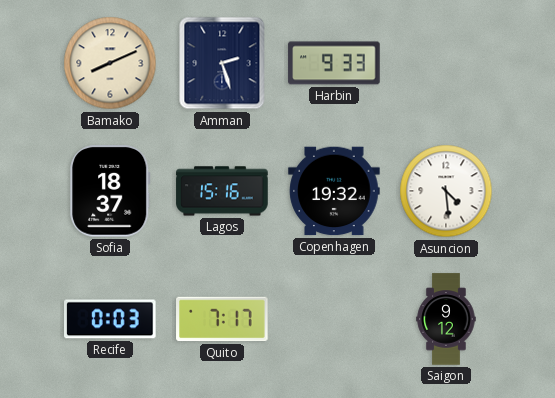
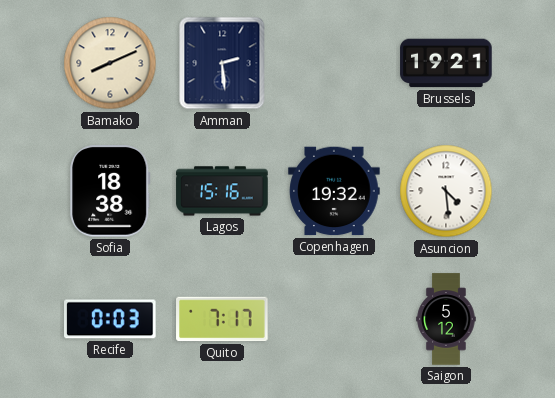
Amman: 2:27 -> 2:29 (222, 63)
Harbin: 9:33 -> none (334, 63)
Brussels: none -> 19:21 (446, 63)
Sofia: 18:37 -> 18:38 (110, 191)
Saigon: 9:12 -> 5:12 (446, 319)
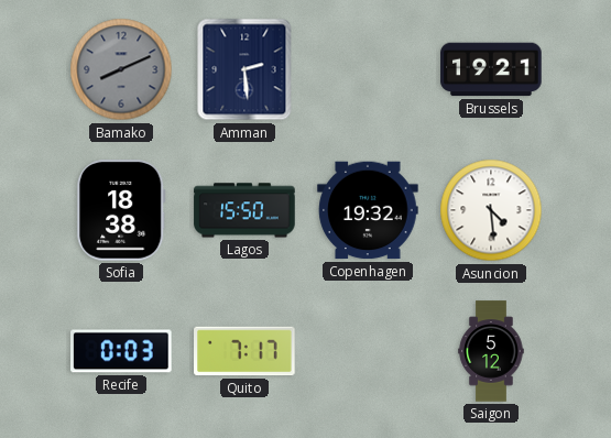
Bamako dial: cream -> grey (121, 69)
Lagos: 15:16 -> 15:50 (244, 210)
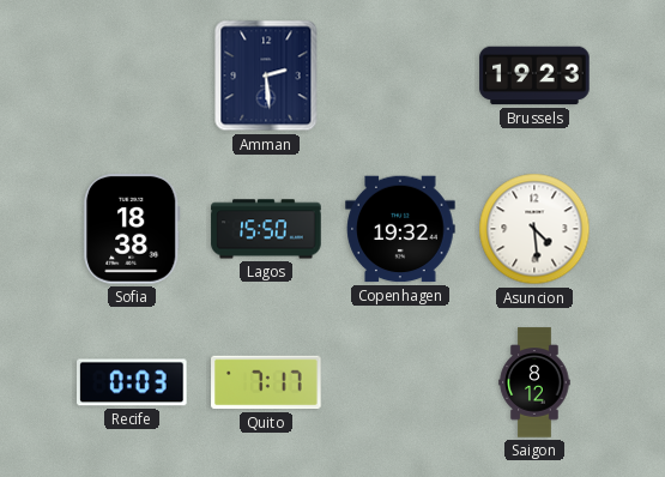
Bamako: 8:11 -> none (121, 69)
Brussels: 19:21 -> 19:23 (534, 76)
Saigon: 5:12 -> 8:12 (534, 382)
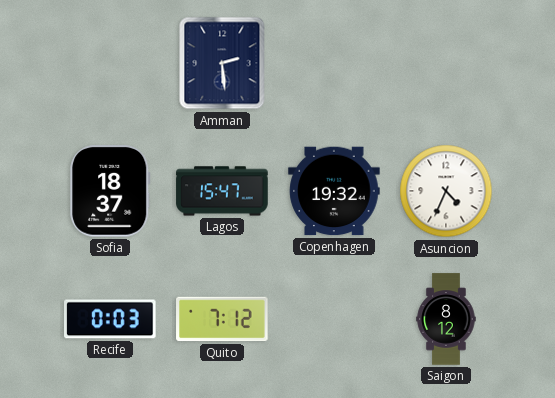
Brussels: 19:23 -> none (534, 76)
Sofia: 18:38 -> 18:37 (110, 191)
Lagos: 15:50 -> 15:47 (222, 191)
Asuncion: 4:29 -> 4:34 (446, 191)
Quito: 7:17 -> 7:12 (222, 319)
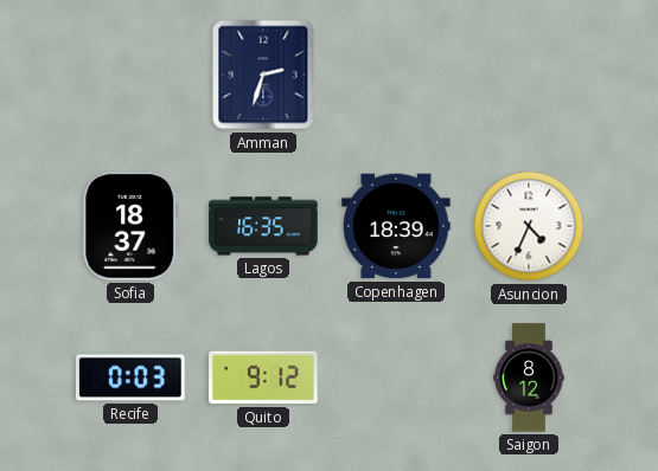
Amman: 2:29 -> 2:33 (263, 75)
Lagos: 15:47 -> 16:35 (263, 226)
Copenhagen: 19:32 -> 18:39 (396, 226)
Quito: 7:12 -> 9:12 (263, 378)
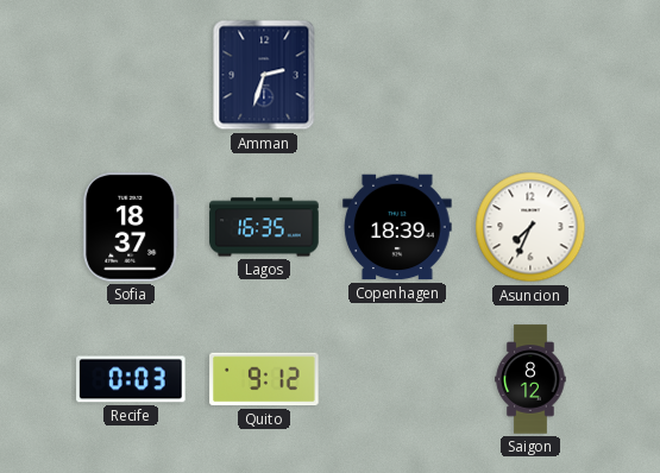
Asuncion: 4:34 -> 7:34 (530, 227)
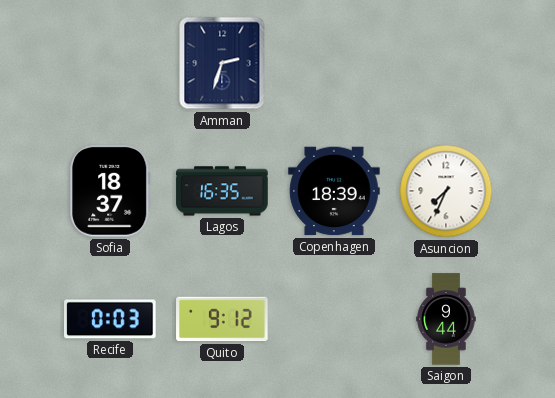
Saigon: 8:12 -> 9:44 (446, 319)
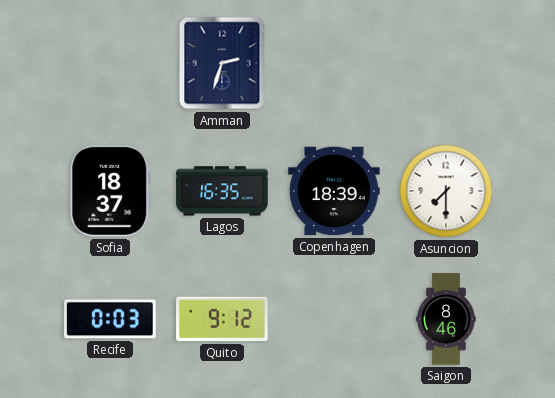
Asuncion: 7:34 -> 7:30 (446, 191)
Saigon: 9:44 -> 8:46 (446, 319)
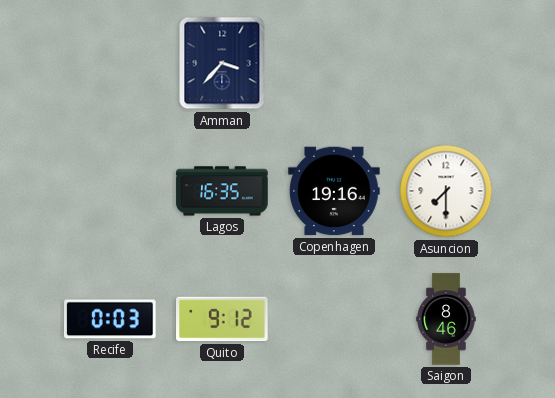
Amman: 2:33 -> 3:37 (222, 63)
Sofia: 18:37 -> none (110, 191)
Copenhagen: 18:39 -> 19:16 (334, 191)
